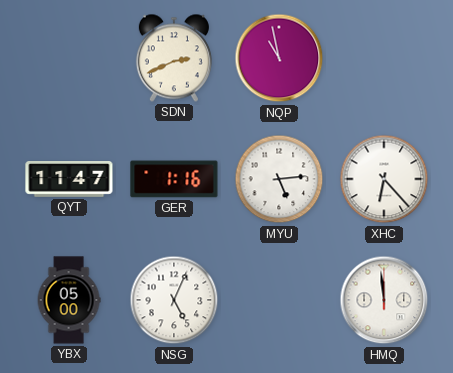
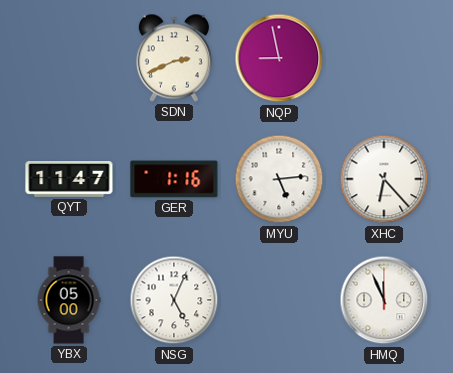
NQP: 10:58 -> 8:58 (279, 58)
HMQ: 11:59 -> 11:56 (384, 300)
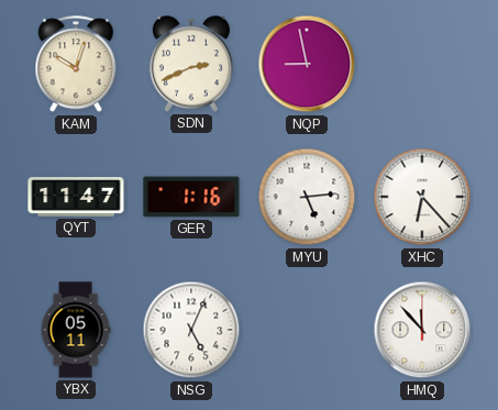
KAM: none -> 10:03 (76, 65)
YBX: 05:00 -> 05:11 (76, 330)
HMQ: 11:56 -> 11:53 (422, 330)
